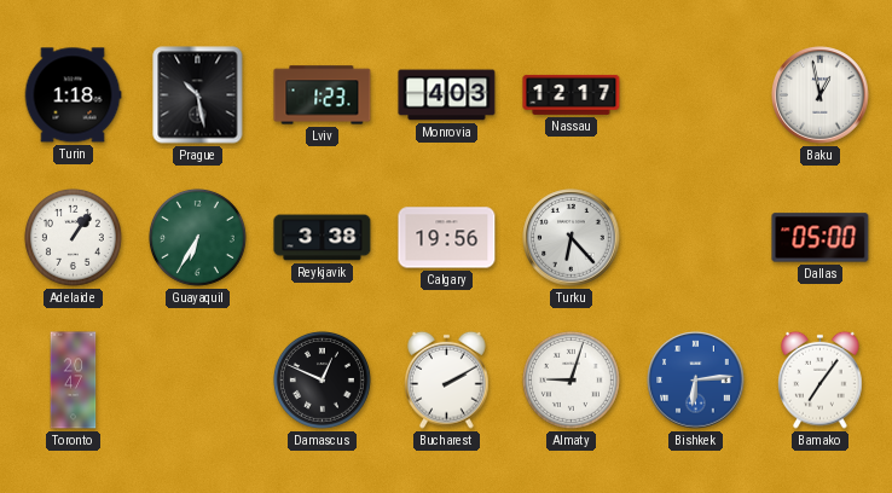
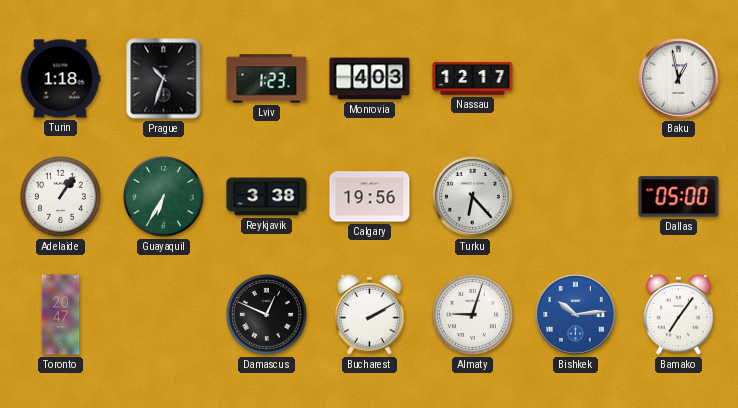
Prague: 10:28 -> 10:33 (164, 79)
Bishkek: 6:14 -> 10:14 (576, 315)
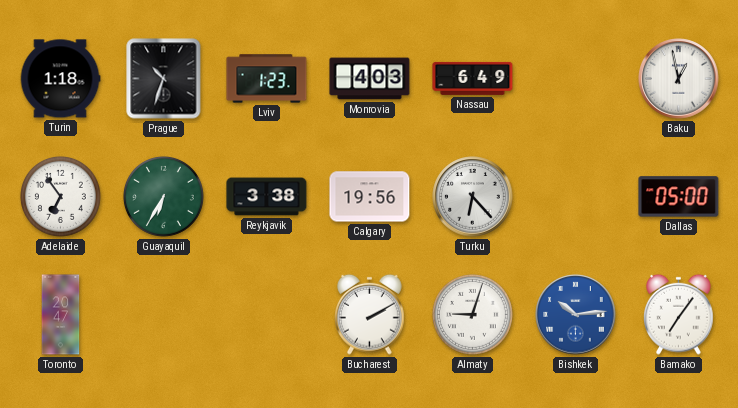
Nassau: 12:17 -> 6:49 (473, 78)
Adelaide: 1:06 -> 6:54 (60, 196)
Damascus: 12:49 -> none (266, 314)
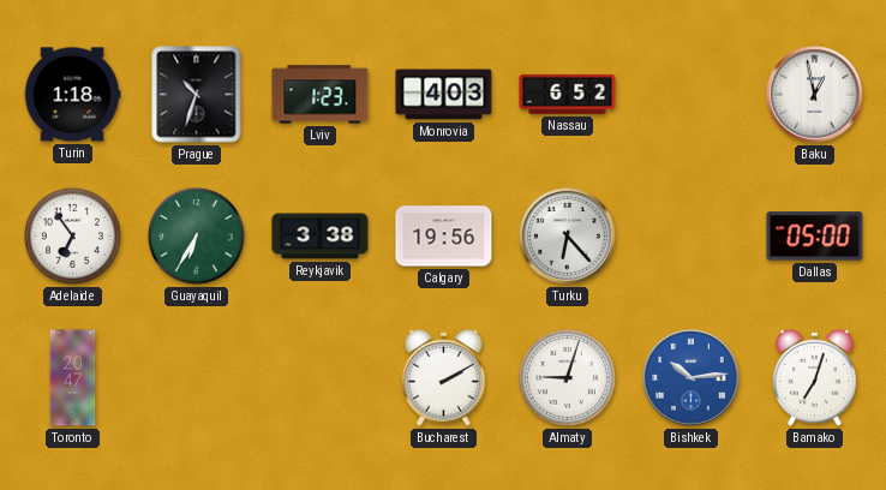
Nassau: 6:49 -> 6:52 (568, 94)
Bamako: 7:06 -> 7:03 (815, 377)
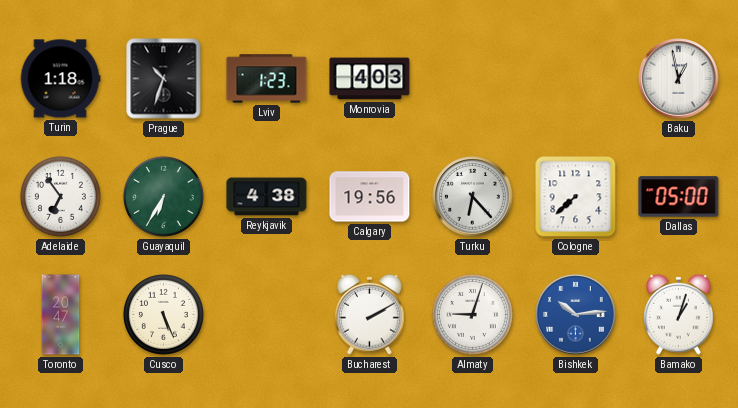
Nassau: 6:52 -> none (568, 94)
Reykjavik: 3:38 -> 4:38 (267, 197)
Cologne: none -> 7:38 (576, 197)
Cusco: none -> 5:26 (163, 314)
Bamako: 7:03 -> 1:03 (679, 314)
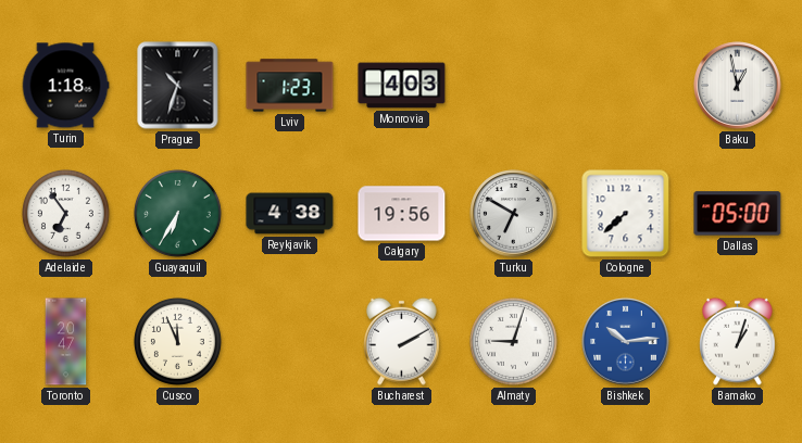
Turku: 6:23 -> 6:50 (514, 214)
Cusco: 5:26 -> 11:56 (177, 341)
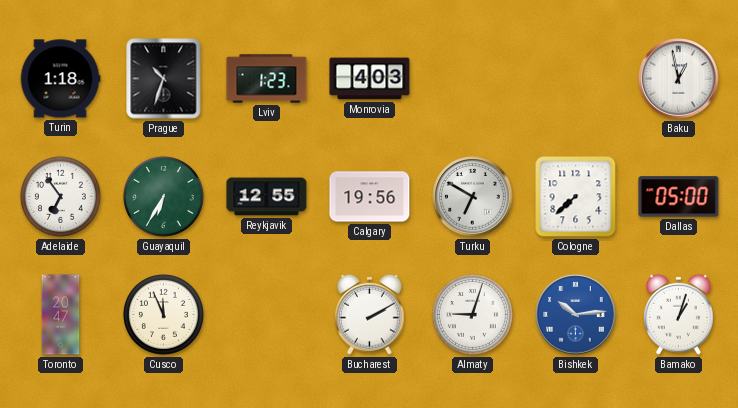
Reykjavik: 4:38 -> 12:55 (267, 197)
